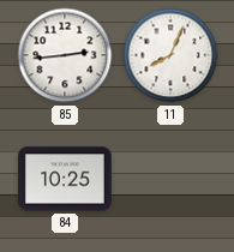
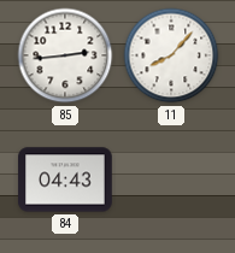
11: 8:04 -> 8:07 (171, 55)
84: 10:25 -> 04:43 (65, 180)
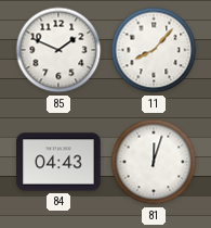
85: 2:44 -> 1:49 (58, 50)
81: none -> 12:03 (154, 162)
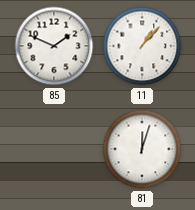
11: 8:07 -> 1:07 (142, 46)
84: 04:43 -> none (58, 162)
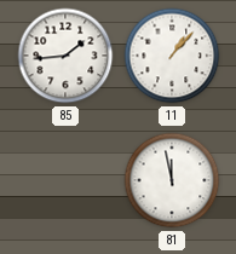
85: 1:49 -> 1:44 (65, 56)
81: 12:03 -> 11:58 (172, 180)
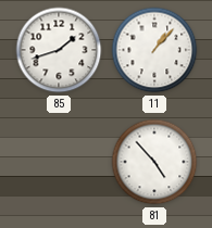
85: 1:44 -> 1:42 (59, 50)
81: 11:58 -> 4:53 (154, 162)
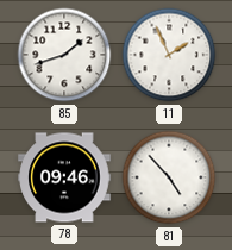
11: 1:07 -> 1:56 (169, 55)
78: none -> 09:46 (64, 177)
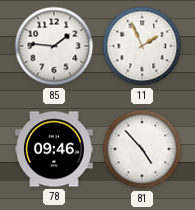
85: 1:42 -> 1:46 (54, 46)
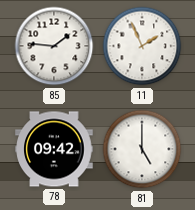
78: 09:46 -> 09:42 (54, 149)
81: 4:53 -> 5:00 (142, 149)
